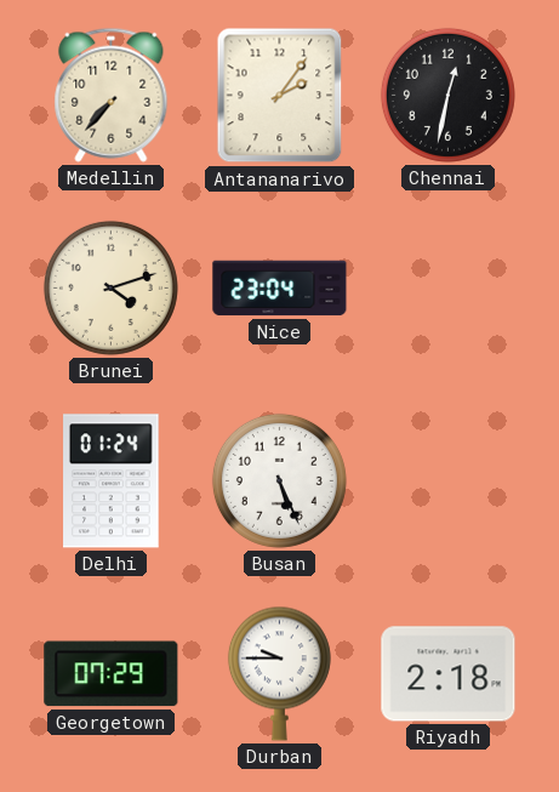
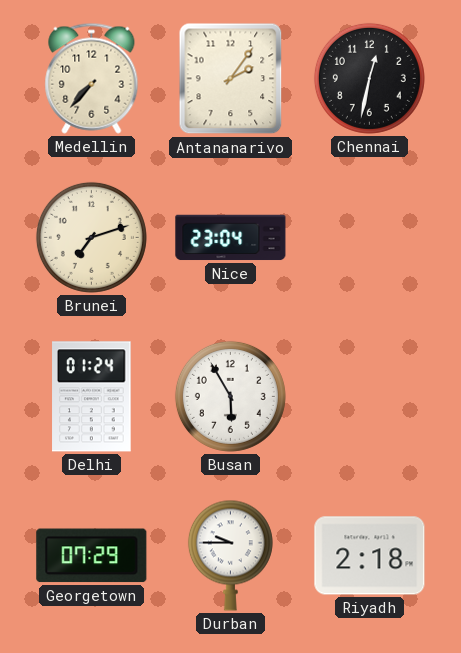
Brunei: 4:12 -> 7:12 (91, 237)
Busan: 5:26 -> 5:55 (230, 396)
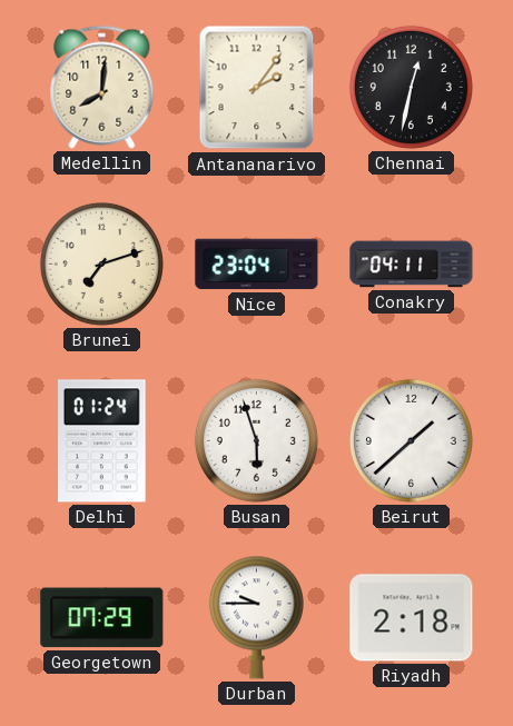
Medellin: 7:37 -> 8:01 (102, 87)
Conakry: none -> 04:11 (412, 265)
Busan: 5:55 -> 5:57 (256, 440)
Beirut: none -> 1:38 (411, 440)
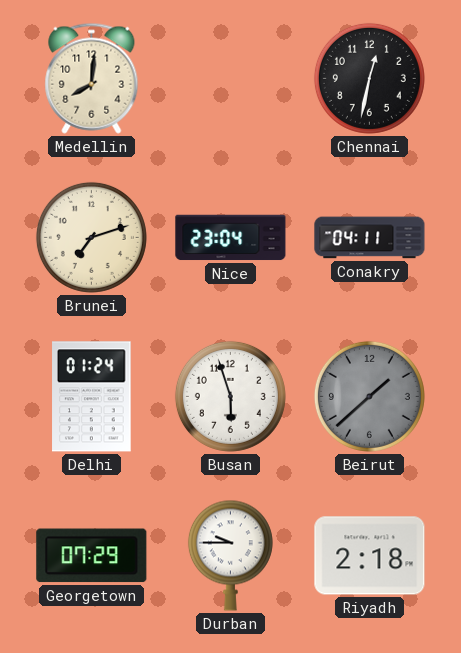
Antananarivo: 2:06 -> none (257, 88)
Beirut dial: white -> grey (369, 396)
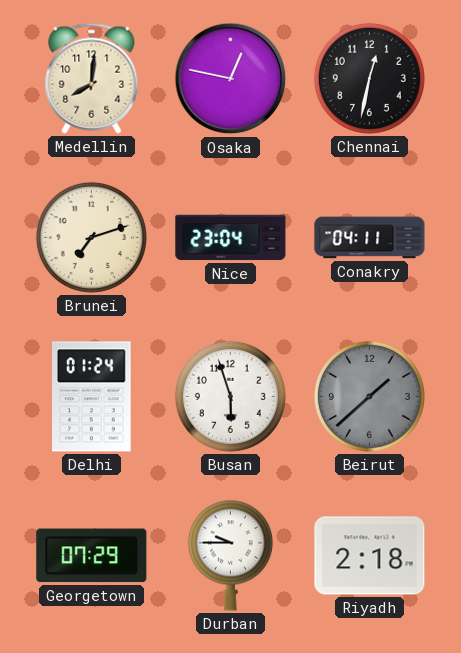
Osaka: none -> 12:47 (231, 79)
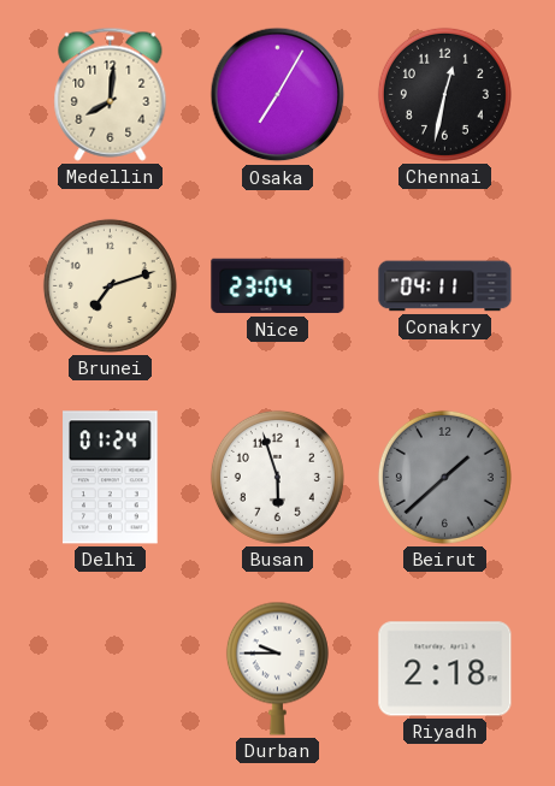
Osaka: 12:47 -> 7:05 (278, 95)
Georgetown: 07:29 -> none (92, 556)
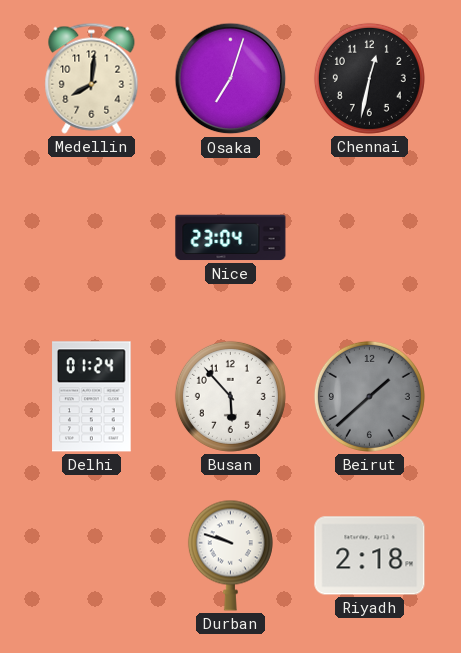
Osaka: 7:05 -> 7:03 (231, 79)
Brunei: 7:12 -> none (110, 285)
Conakry: 04:11 -> none (445, 286)
Busan: 5:57 -> 5:53 (230, 396)
Durban: 9:45 -> 9:48 (230, 555)
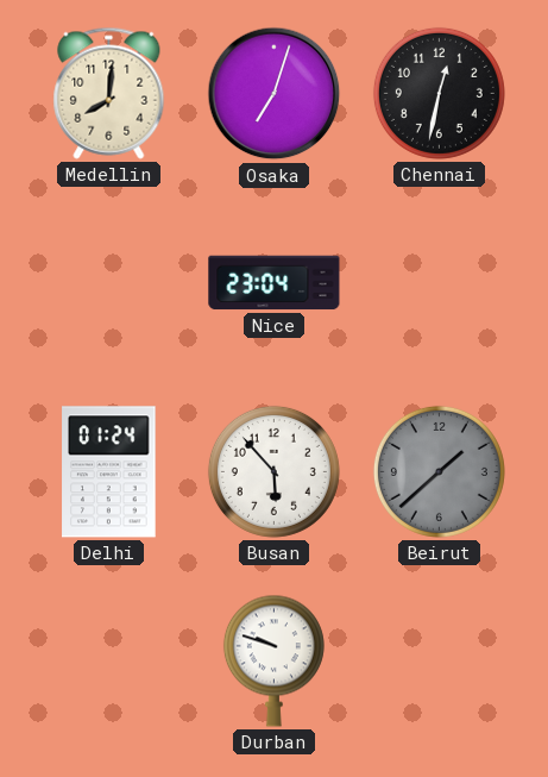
Riyadh: 2:18 -> none (370, 556)
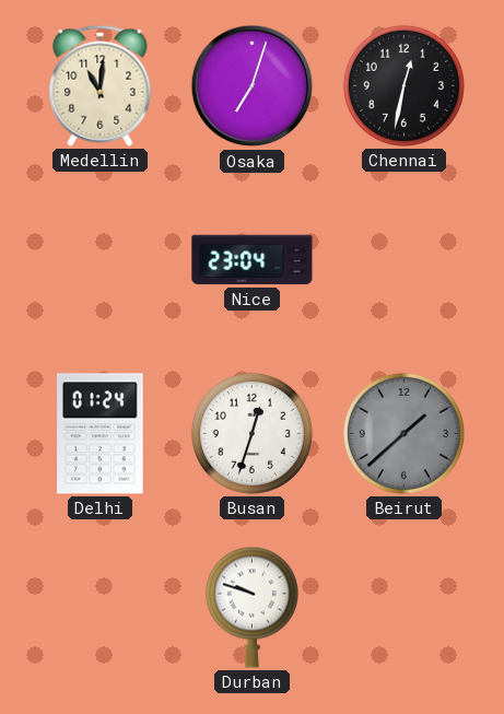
Medellin: 8:01 -> 11:01 (101, 85)
Busan: 5:53 -> 12:33 (251, 433)
